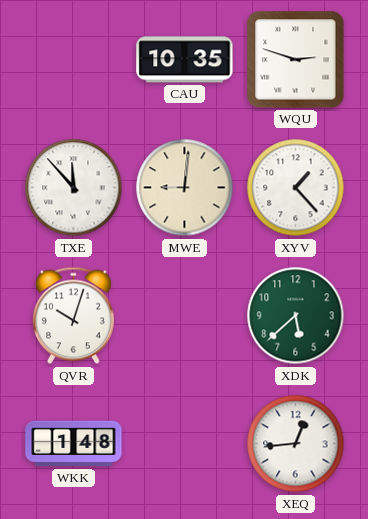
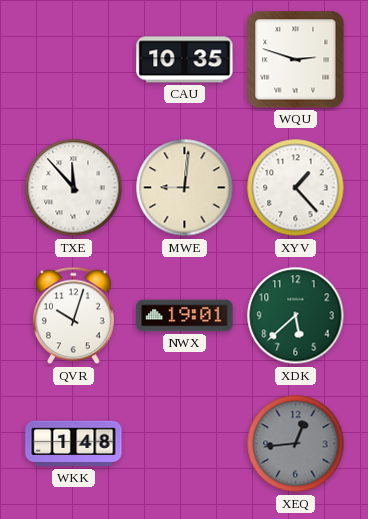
NWX: none -> 19:01 (185, 316)
XEQ dial: white -> grey (296, 444)
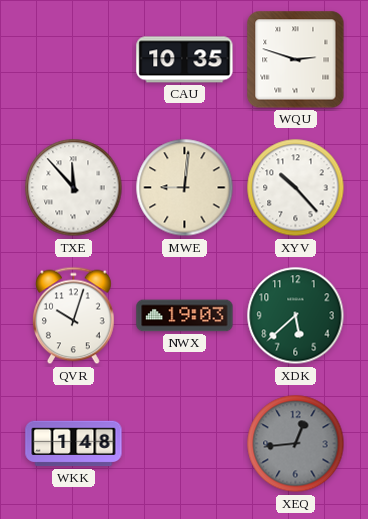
XYV: 1:23 -> 10:23 (296, 188)
NWX: 19:01 -> 19:03 (185, 316)
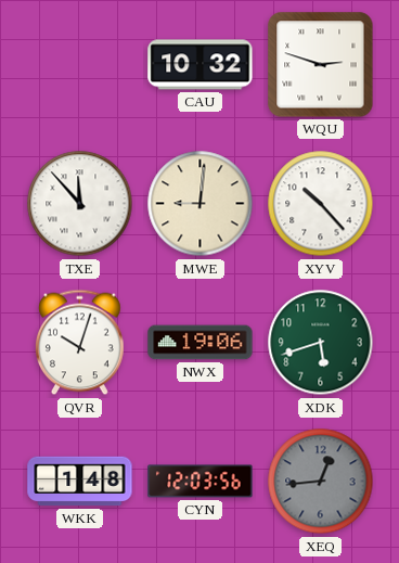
CAU: 10:35 -> 10:32 (201, 65)
NWX: 19:03 -> 19:06 (201, 343)
XDK: 5:38 -> 5:42 (321, 343)
CYN: none -> 12:03 (201, 482)
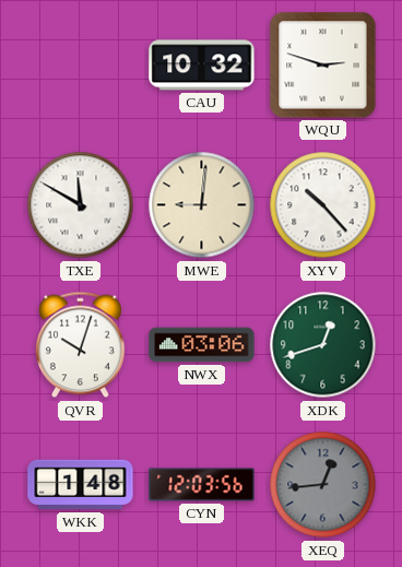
TXE: 11:53 -> 11:50 (81, 205)
NWX: 19:06 -> 03:06 (202, 345)
XDK: 5:42 -> 12:42 (323, 345)
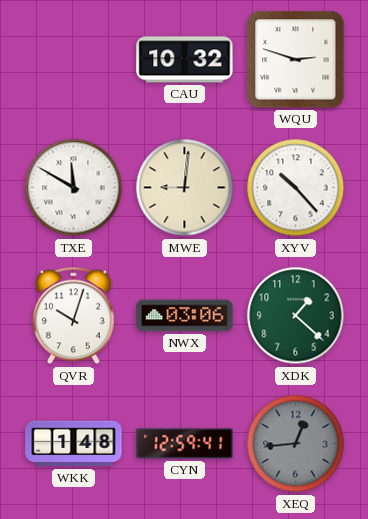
XDK: 12:42 -> 1:22 (296, 316)
CYN: 12:03 -> 12:59 (185, 444)
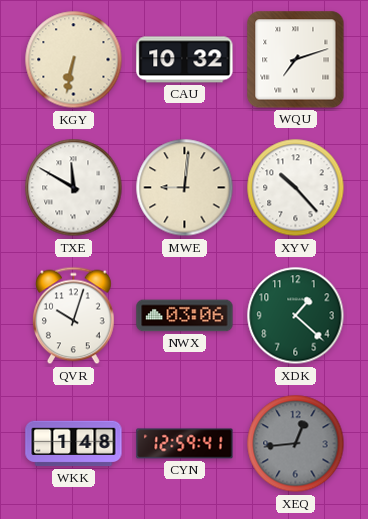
KGY: none -> 6:32 (74, 60)
WQU: 2:48 -> 7:12 (296, 60)
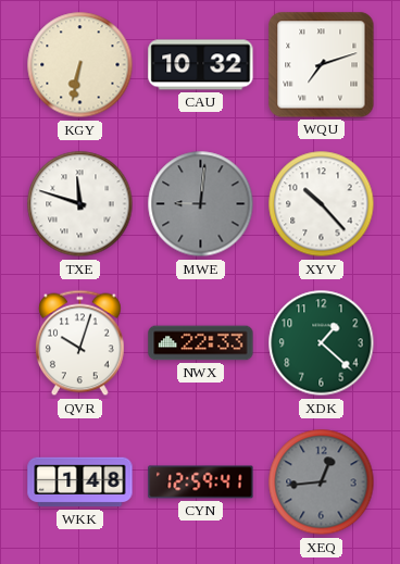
TXE: 11:50 -> 11:48 (80, 204)
MWE dial: cream -> grey (201, 204)
NWX: 03:06 -> 22:33 (201, 343)
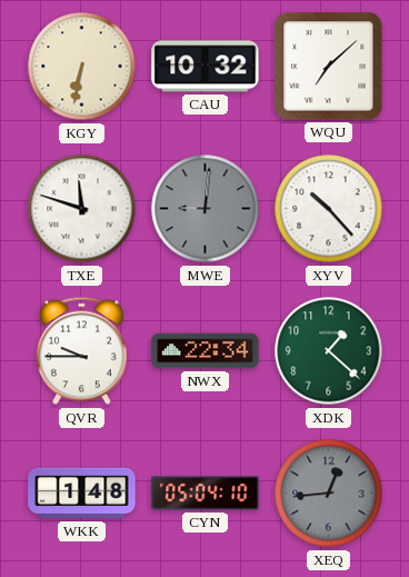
WQU: 7:12 -> 7:08 (329, 67)
QVR: 10:03 -> 9:45 (81, 351)
NWX: 22:33 -> 22:34 (206, 351)
CYN: 12:59 -> 05:04 (206, 494)
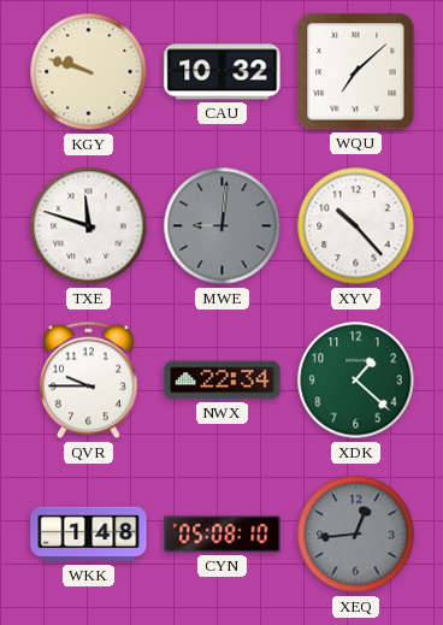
KGY: 6:32 -> 9:48 (89, 72)
CYN: 05:04 -> 05:08 (223, 535)
